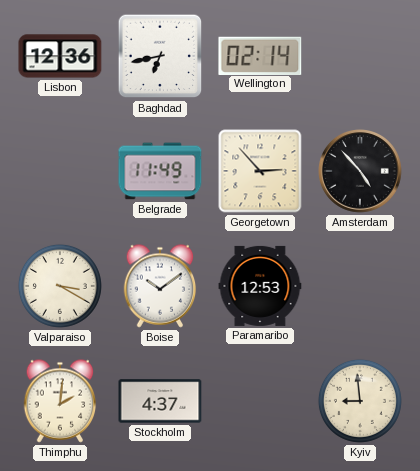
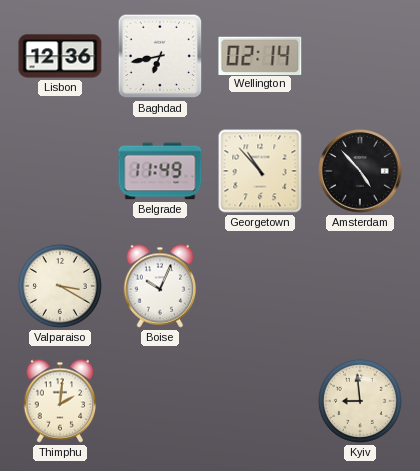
Georgetown: 2:53 -> 10:53 (260, 171)
Boise: 10:09 -> 10:04 (160, 286)
Paramaribo: 12:53 -> none (260, 286)
Stockholm: 4:37 -> none (160, 401)
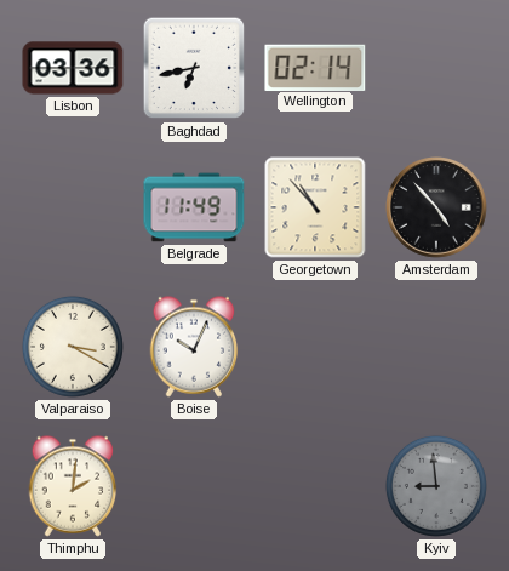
Lisbon: 12:36 -> 03:36 (73, 68)
Kyiv dial: cream -> grey (436, 486)
